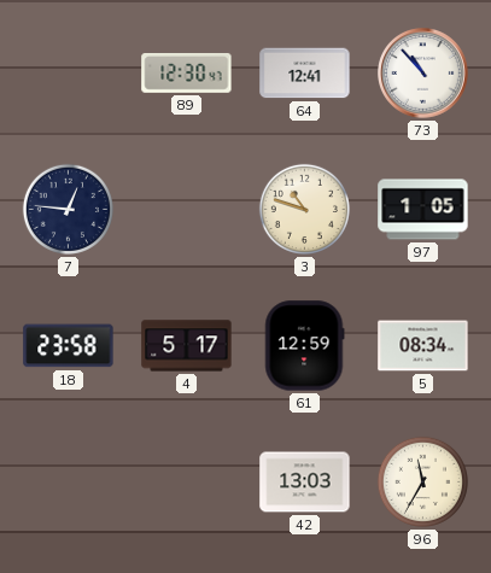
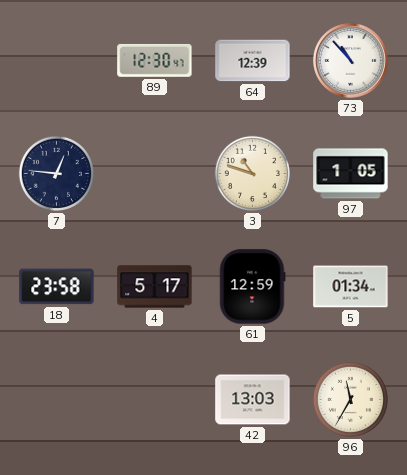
64: 12:41 -> 12:39 (253, 61)
5: 08:34 -> 01:34 (351, 287)
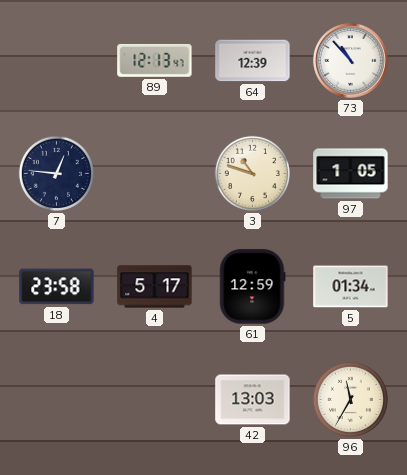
89: 12:30 -> 12:13 (155, 60)
